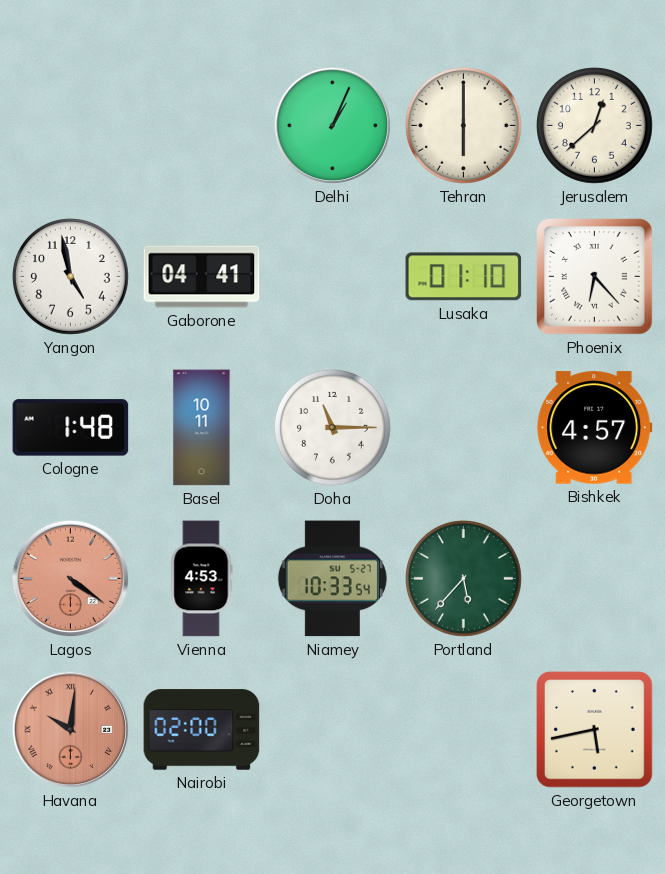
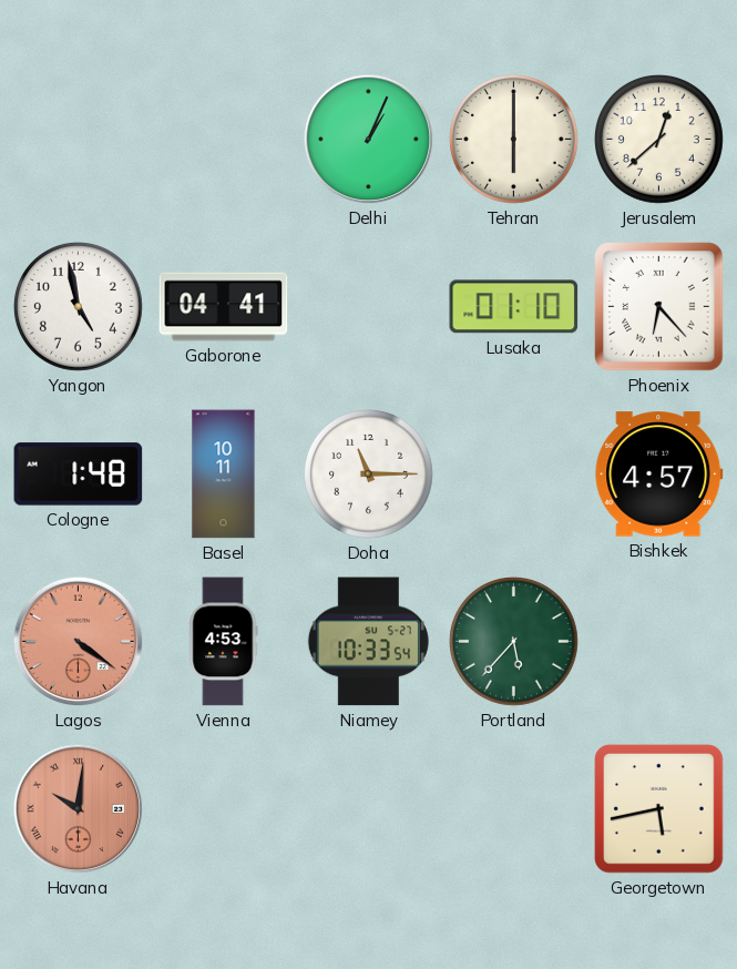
Nairobi: 02:00 -> none (202, 730)
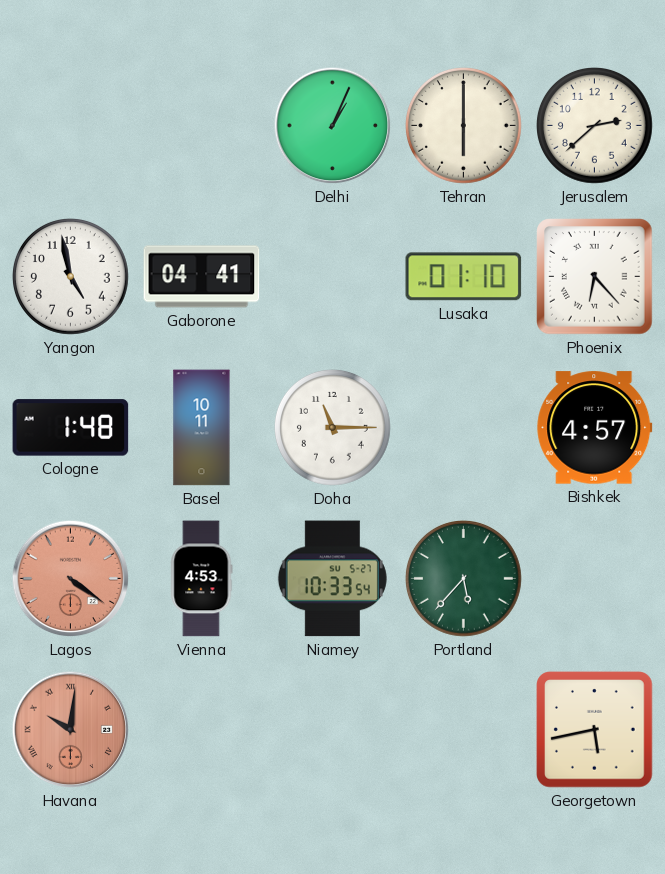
Jerusalem: 12:38 -> 2:38 (595, 126)
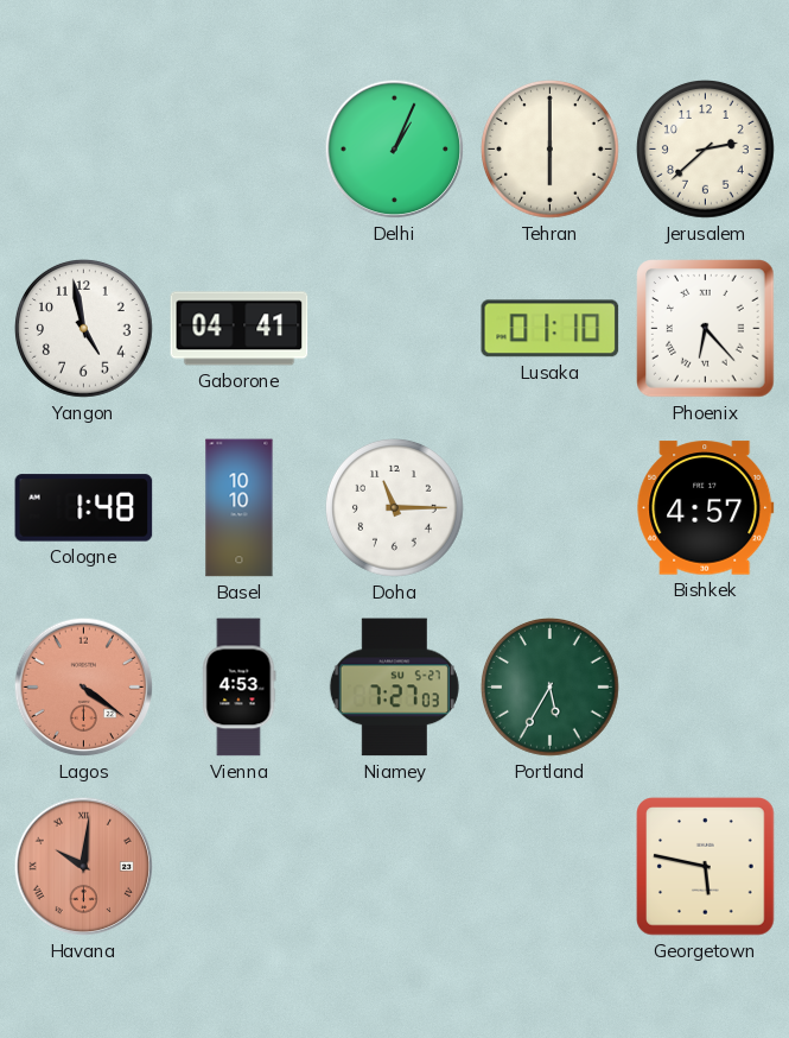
Basel: 10:11 -> 10:10 (240, 508)
Niamey: 10:33 -> 7:27 (394, 688)
Portland: 5:37 -> 5:35 (551, 688)
Georgetown: 5:43 -> 5:47 (706, 867)
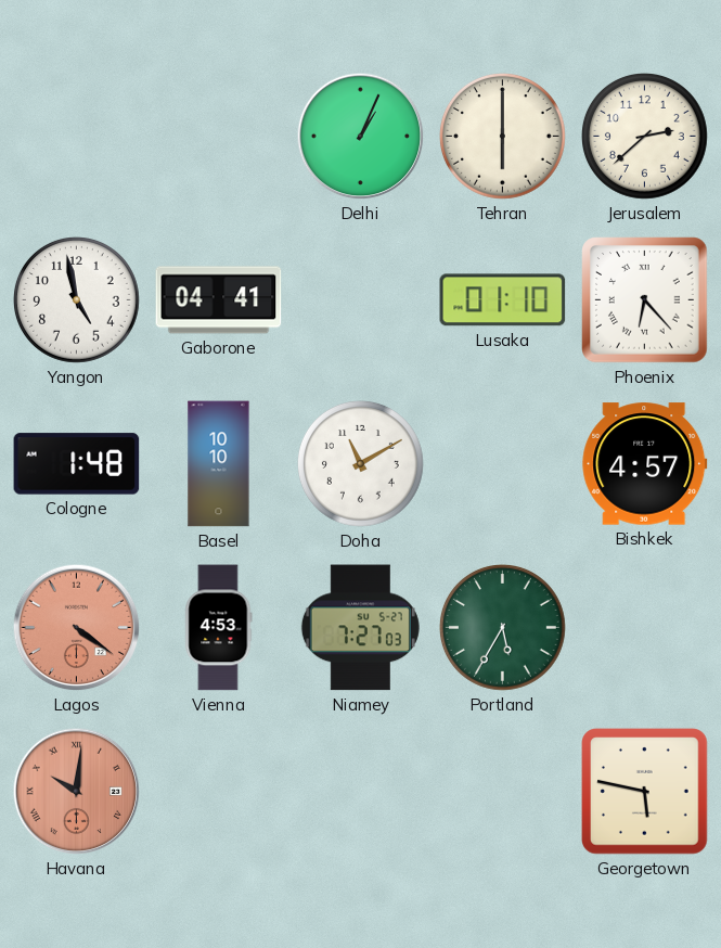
Doha: 11:15 -> 11:10 (361, 464)
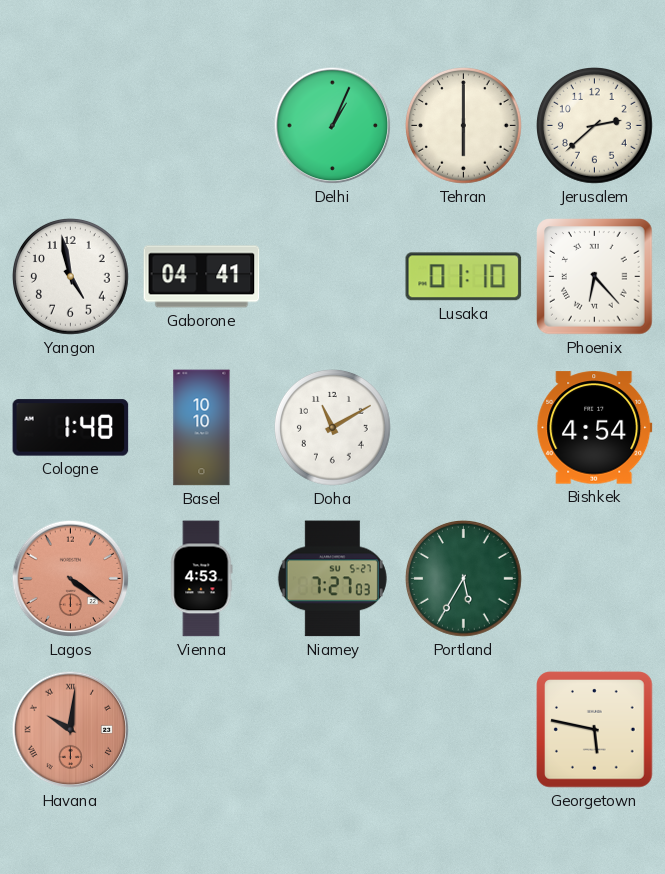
Bishkek: 4:57 -> 4:54 (595, 428)
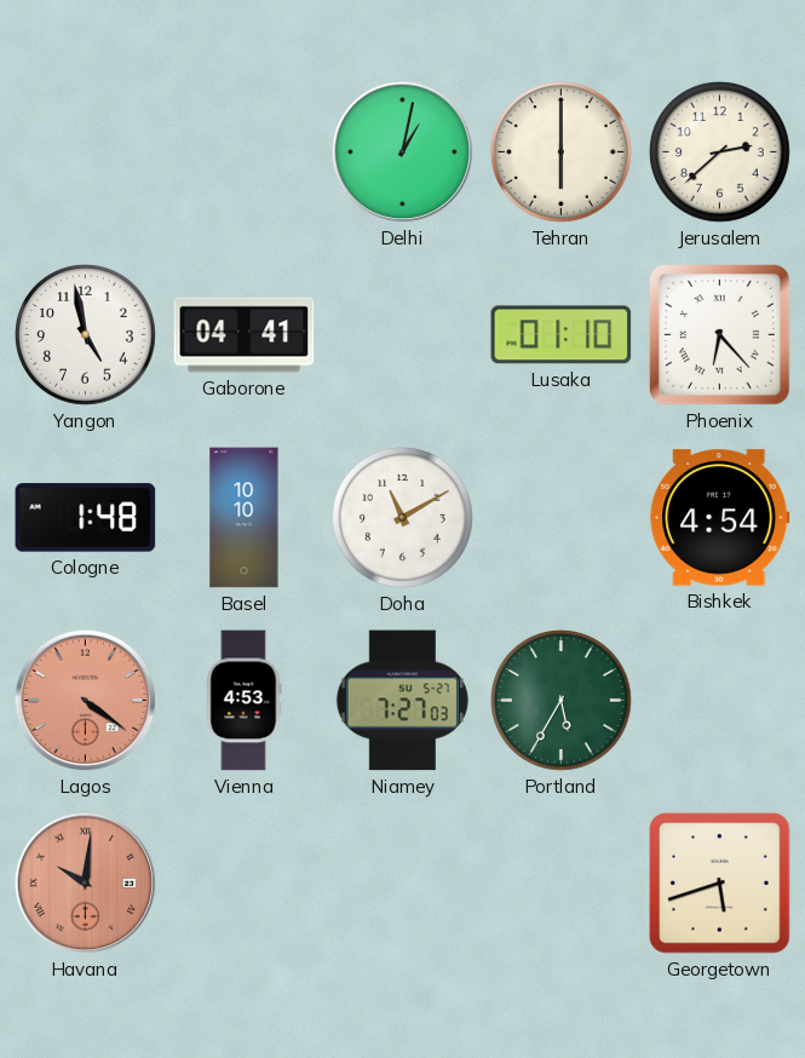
Delhi: 1:04 -> 1:02 (403, 153)
Georgetown: 5:47 -> 5:42 (720, 884)
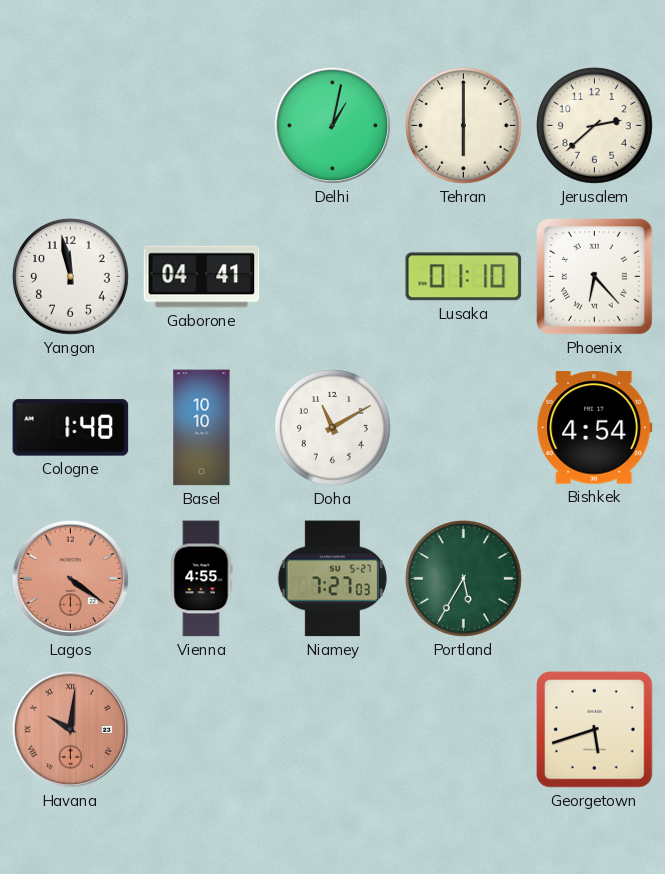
Yangon: 4:58 -> 11:58 (71, 277)
Vienna: 4:53 -> 4:55 (202, 579)
